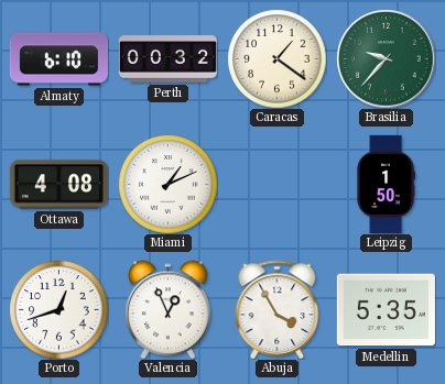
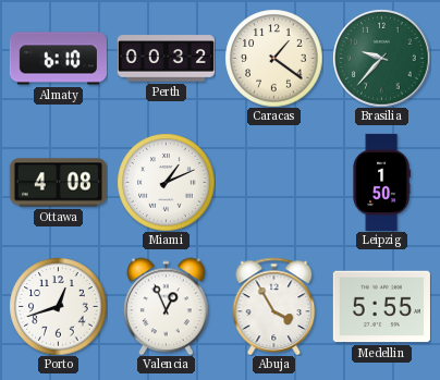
Medellin: 5:35 -> 5:55 (381, 307)
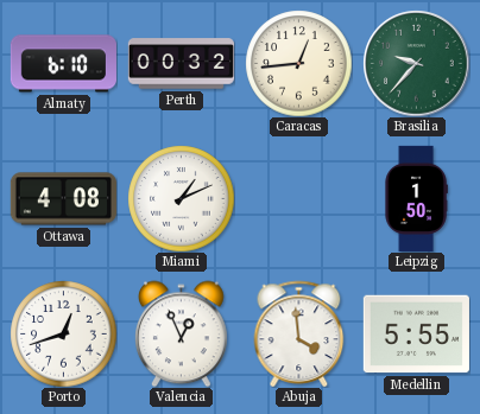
Caracas: 1:21 -> 12:44 (298, 63)
Abuja: 3:55 -> 3:59 (299, 333)
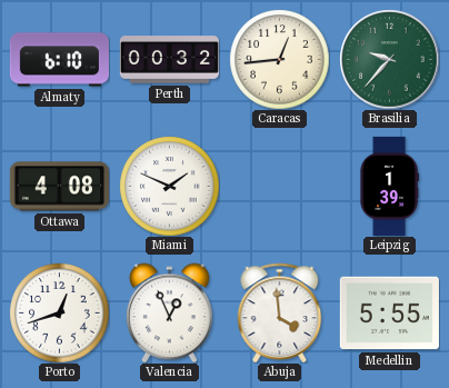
Miami: 1:11 -> 1:49 (169, 186)
Leipzig: 1:50 -> 1:39 (389, 186)
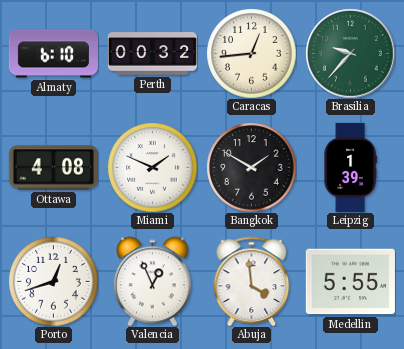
Bangkok: none -> 1:50 (251, 167)
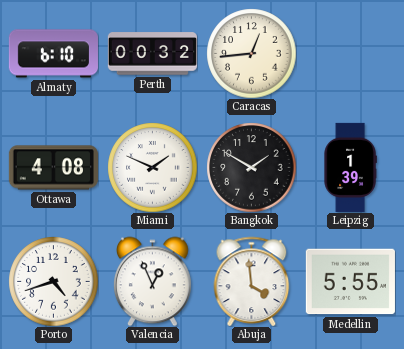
Brasilia: 9:37 -> none (350, 53)
Porto: 12:42 -> 4:42 (53, 281)
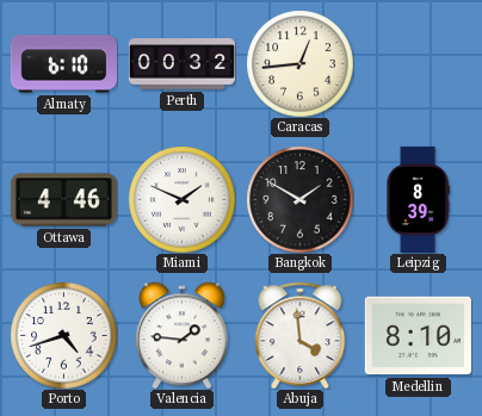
Ottawa: 4:08 -> 4:46 (63, 200)
Leipzig: 1:39 -> 8:39 (418, 199)
Valencia: 12:56 -> 1:46 (183, 335)
Medellin: 5:55 -> 8:10 (418, 336)
